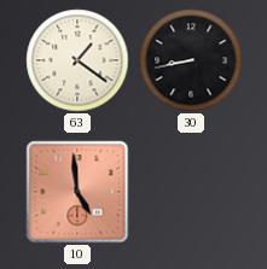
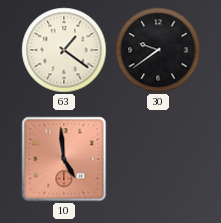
30: 8:43 -> 9:39 (158, 50)
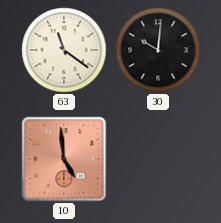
63: 1:21 -> 11:21 (64, 50)
30: 9:39 -> 10:01 (158, 50)
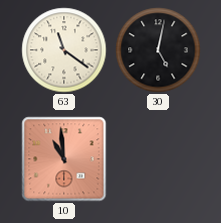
30: 10:01 -> 5:02 (158, 50)
10: 4:59 -> 10:59 (64, 159)
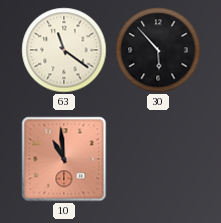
30: 5:02 -> 5:53 (158, 50)
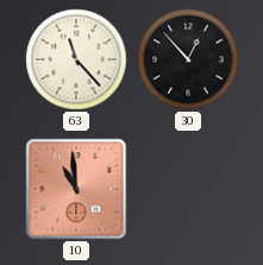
63: 11:21 -> 11:23 (76, 59)
30: 5:53 -> 12:53 (188, 59)
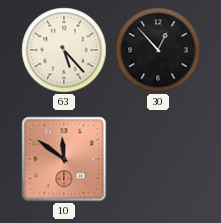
63: 11:23 -> 5:23 (64, 50)
10: 10:59 -> 11:51 (64, 159)
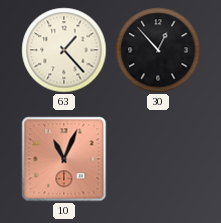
63: 5:23 -> 1:23 (64, 50)
10: 11:51 -> 11:04 (64, 159)
